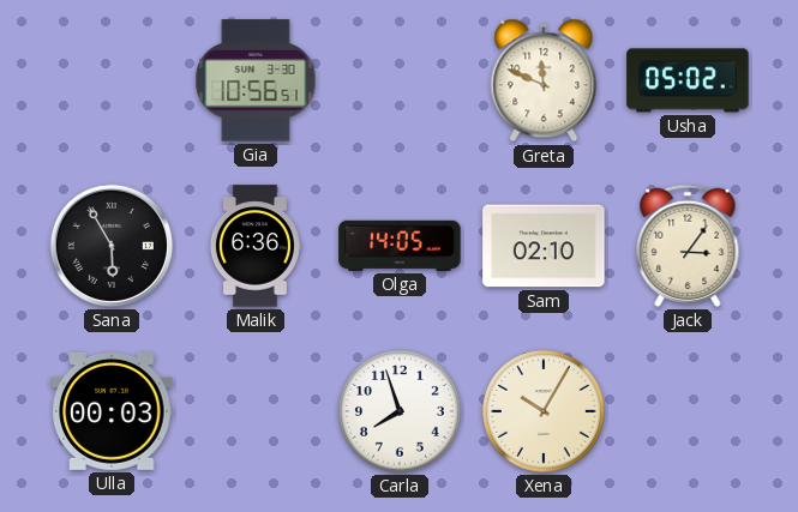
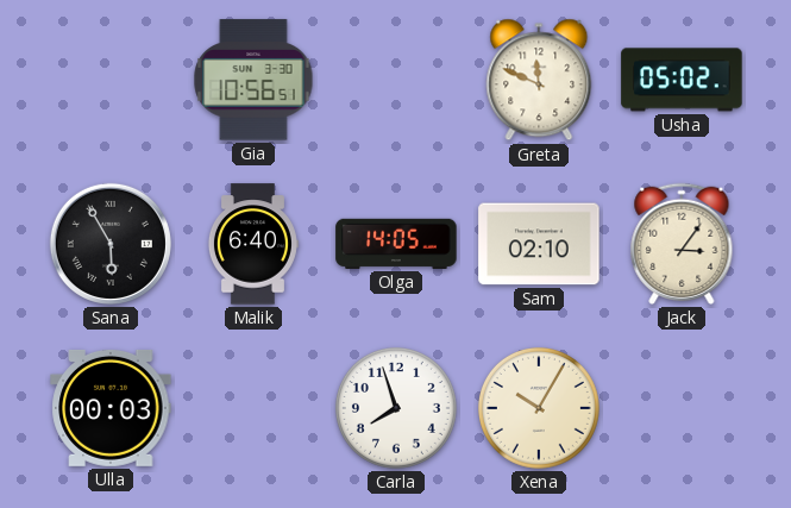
Malik: 6:36 -> 6:40 (252, 244)
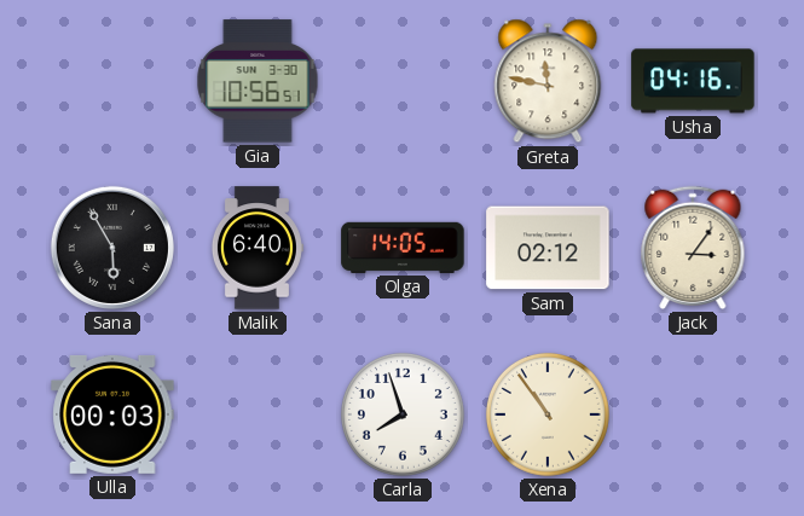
Greta: 11:49 -> 11:47 (548, 81)
Usha: 05:02 -> 04:16 (693, 81)
Sam: 02:10 -> 02:12 (548, 248)
Xena: 10:05 -> 10:54 (548, 414)
